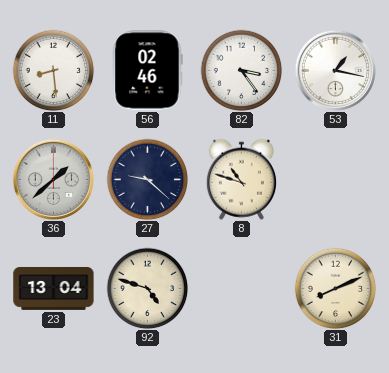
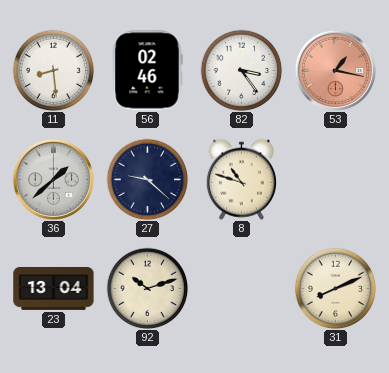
53 dial: white -> salmon (335, 70)
92: 4:48 -> 10:12 (147, 288)
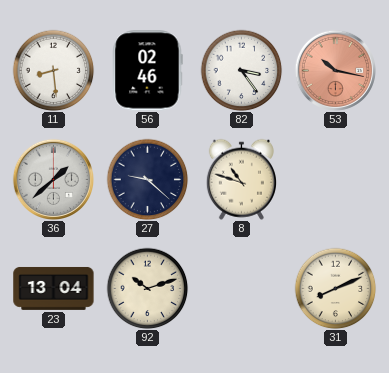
53: 1:17 -> 10:17 (335, 70)
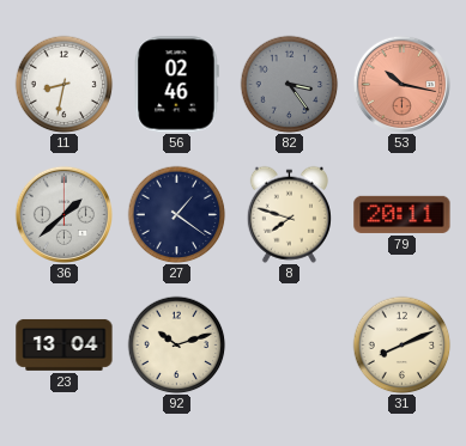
11: 8:29 -> 8:32 (63, 84)
82 dial: white -> grey (289, 84)
27: 9:22 -> 1:21 (176, 214)
8: 10:48 -> 7:48 (289, 214)
79: none -> 20:11 (403, 214)
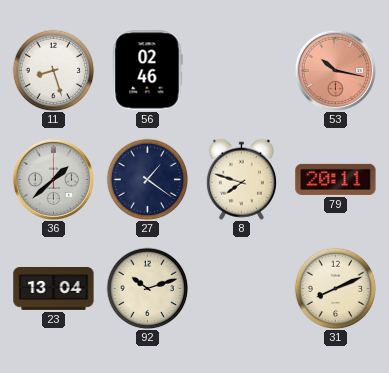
11: 8:32 -> 8:27 (53, 70)
82: 3:24 -> none (289, 84)
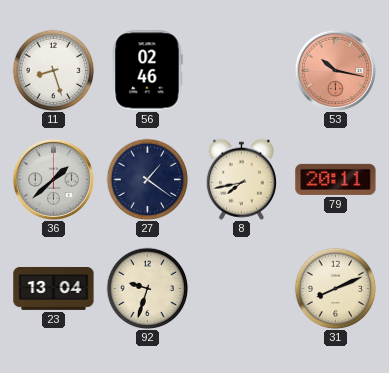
8: 7:48 -> 7:43 (241, 179)
92: 10:12 -> 9:33 (147, 288)
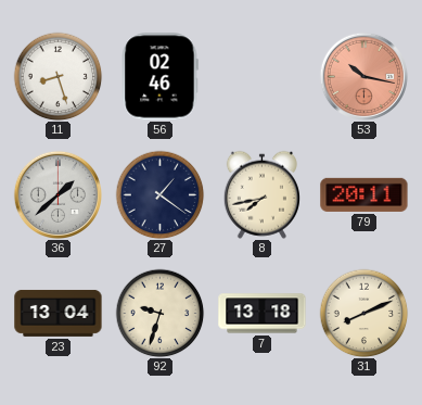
7: none -> 13:18 (263, 314)
